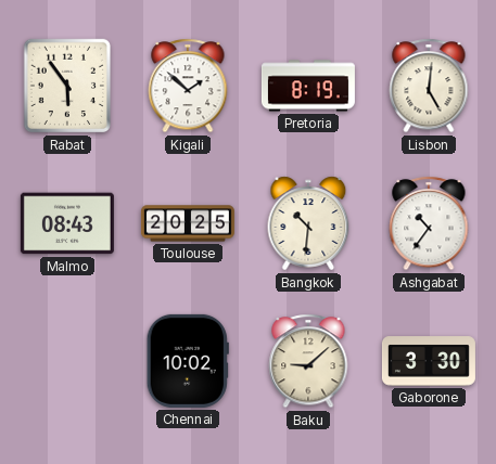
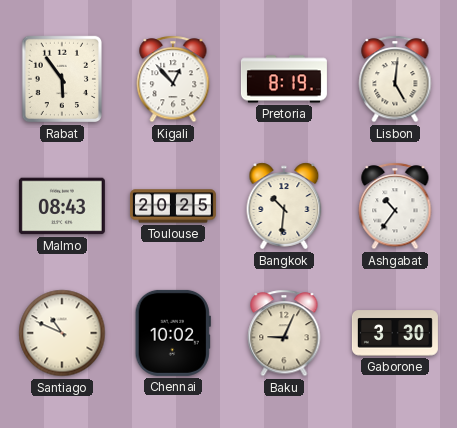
Kigali: 1:52 -> 12:53 (173, 79)
Santiago: none -> 10:49 (62, 333)
Baku: 9:08 -> 9:04 (284, 333)
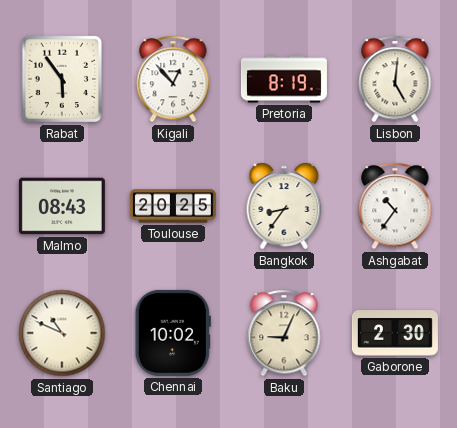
Bangkok: 10:31 -> 8:36 (284, 206)
Gaborone: 3:30 -> 2:30 (395, 333)
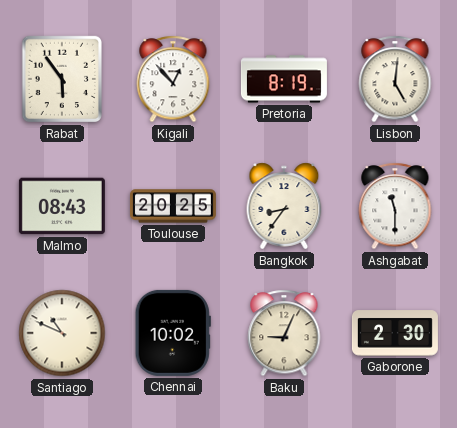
Ashgabat: 10:36 -> 11:30 (395, 206)
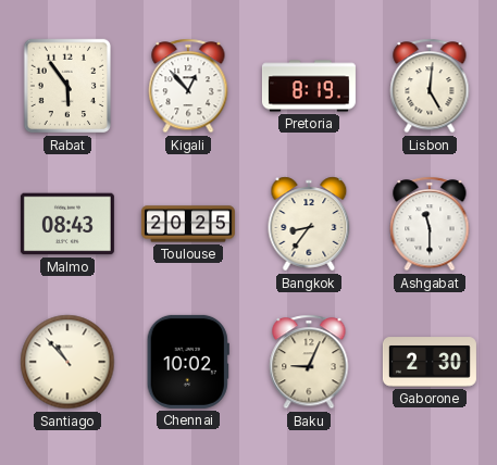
Santiago: 10:49 -> 10:53 (67, 362)
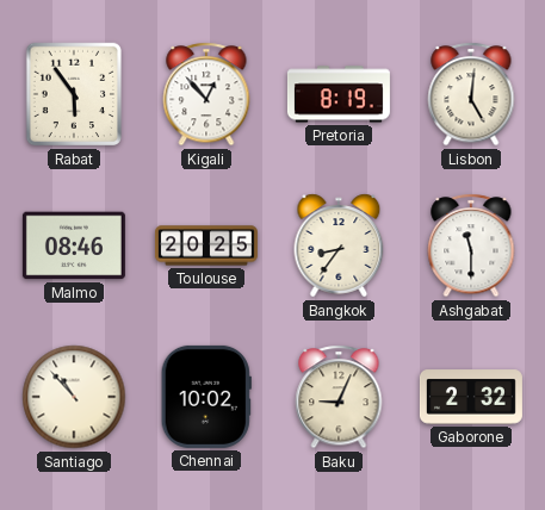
Malmo: 08:43 -> 08:46 (74, 245)
Gaborone: 2:30 -> 2:32 (471, 397)
